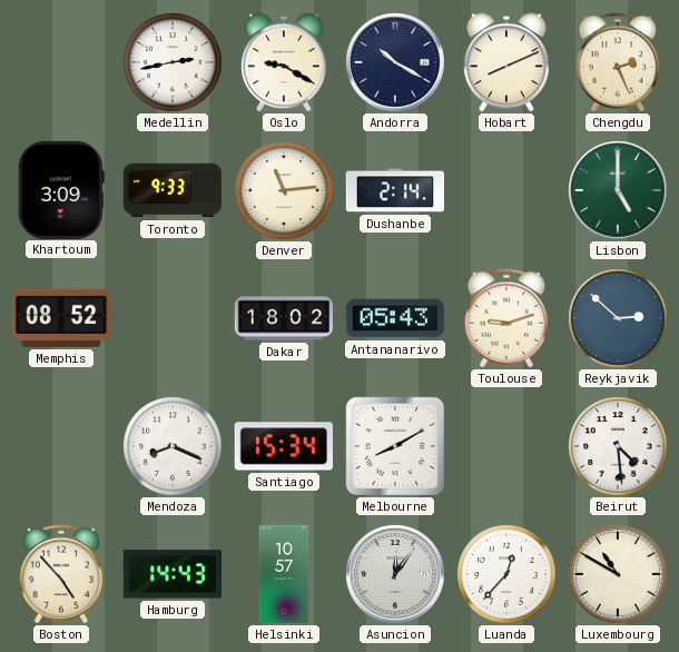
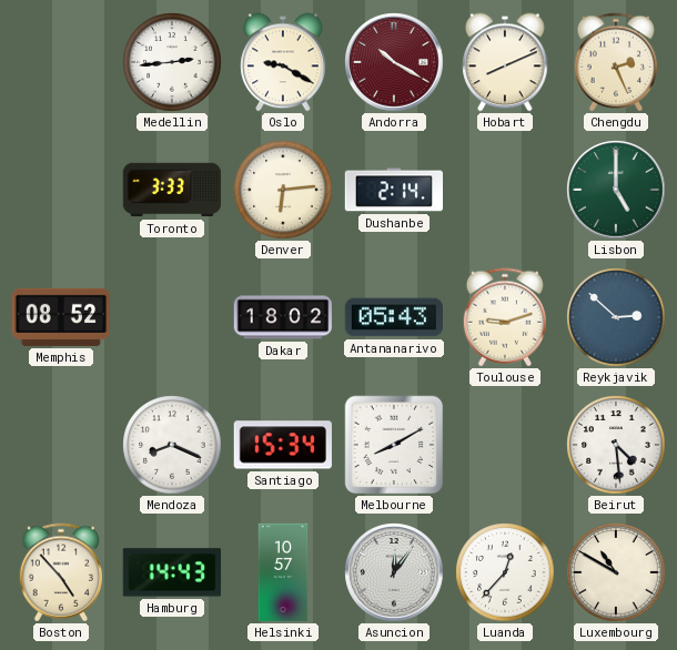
Medellin: 2:43 -> 2:44 (172, 62)
Andorra dial: navy -> burgundy (394, 62)
Khartoum: 3:09 -> none (61, 189)
Toronto: 9:33 -> 3:33 (171, 190)
Denver: 11:14 -> 6:14 (283, 190)
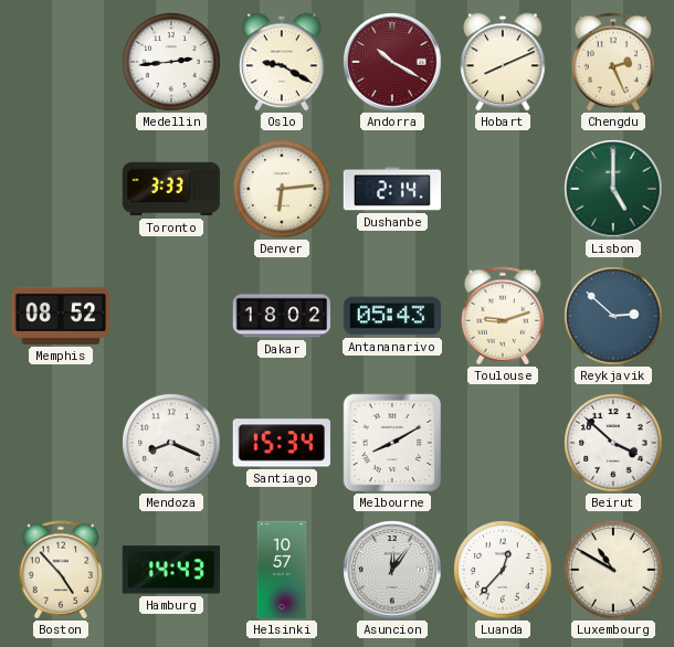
Beirut: 4:29 -> 3:52 (613, 443)
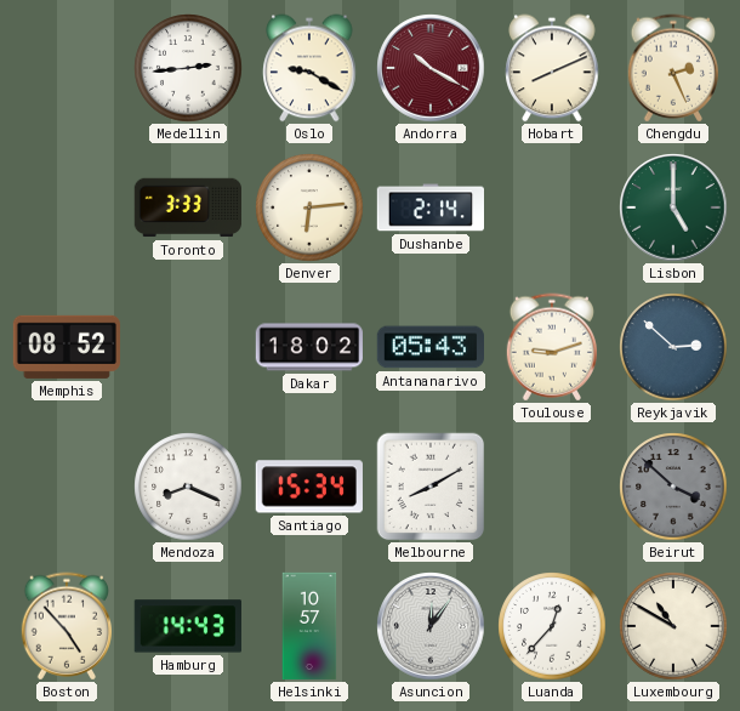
Beirut dial: white -> grey (673, 487)
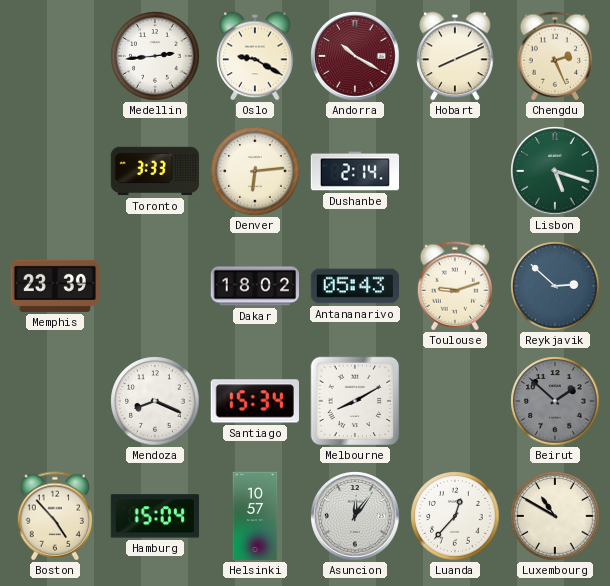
Lisbon: 5:00 -> 5:18 (555, 171)
Memphis: 08:52 -> 23:39 (54, 286)
Beirut: 3:52 -> 1:52 (555, 401)
Hamburg: 14:43 -> 15:04 (155, 516)
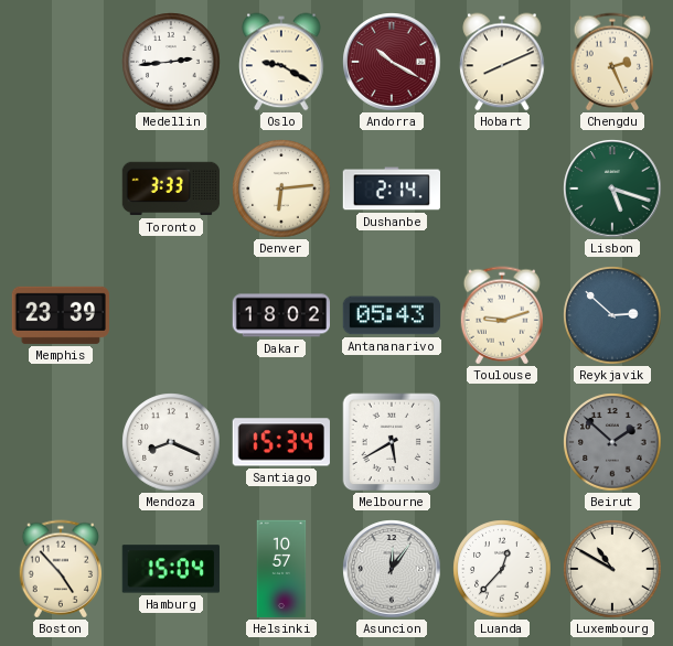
Melbourne: 8:10 -> 5:40 (392, 442)
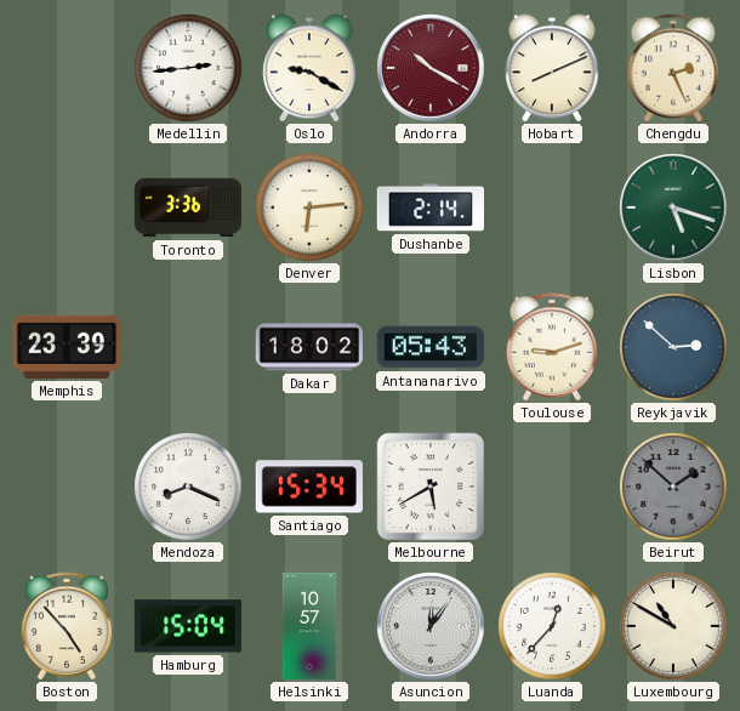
Toronto: 3:33 -> 3:36 (187, 207)
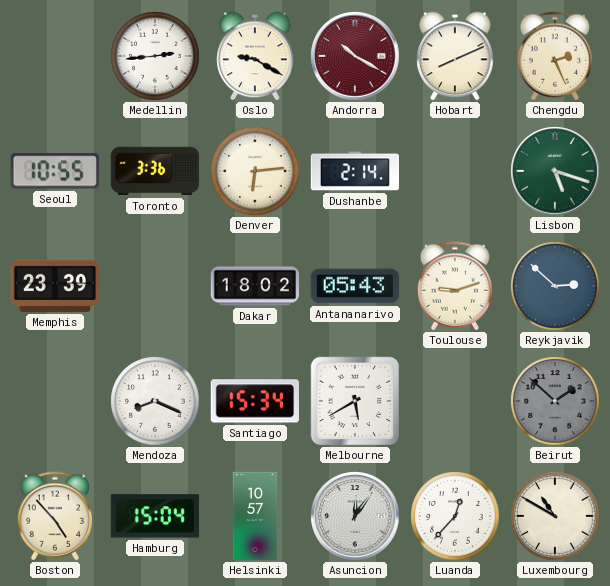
Seoul: none -> 10:55 (55, 171)
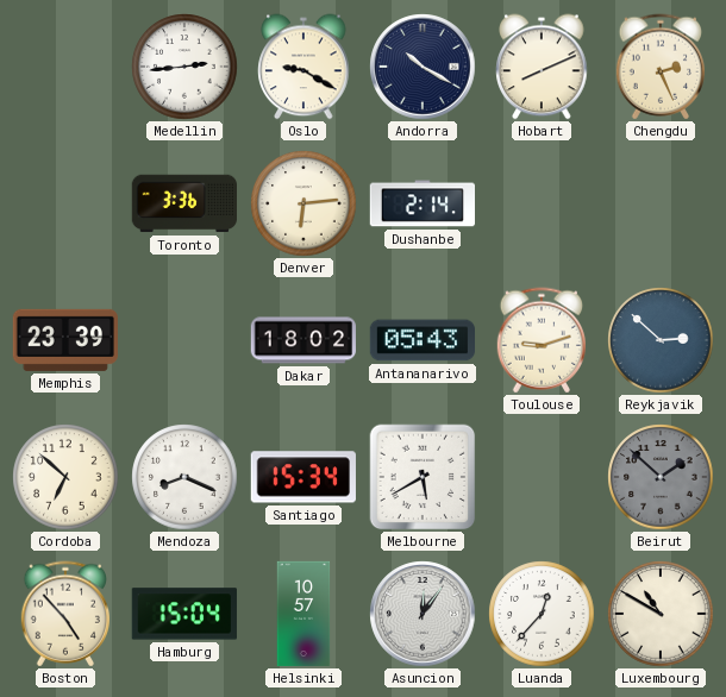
Andorra dial: burgundy -> navy (423, 67)
Seoul: 10:55 -> none (55, 171)
Lisbon: 5:18 -> none (555, 171)
Cordoba: none -> 6:52 (65, 477)
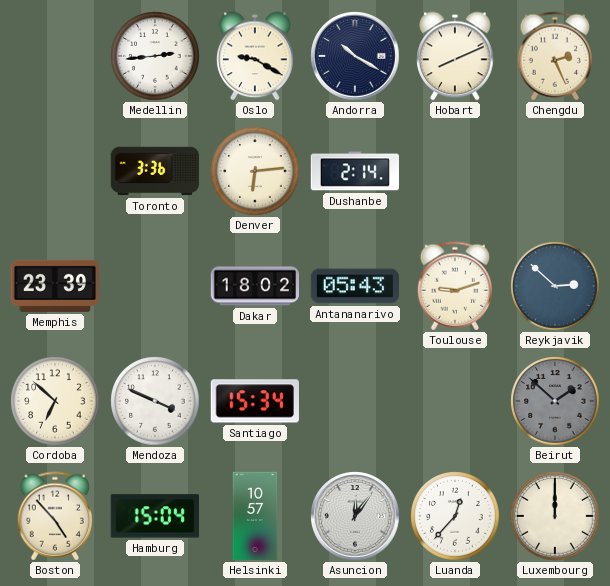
Mendoza: 8:19 -> 3:49 (155, 401)
Melbourne: 5:40 -> none (423, 477)
Luxembourg: 10:50 -> 12:00 (555, 516)
